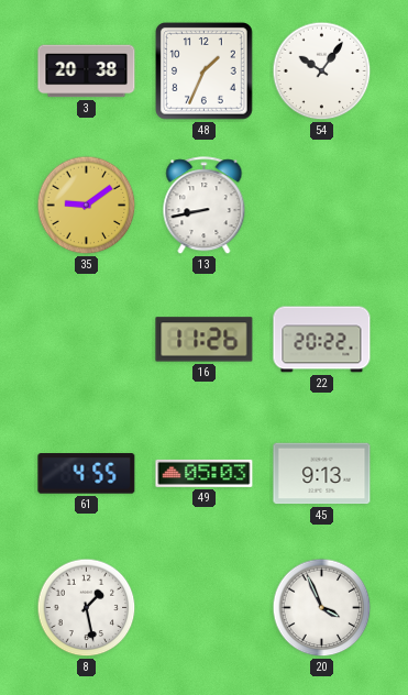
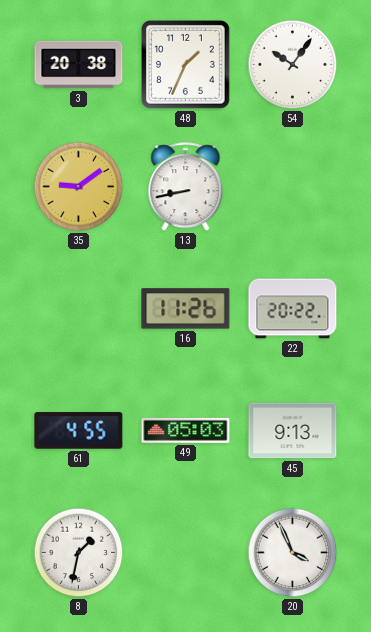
8: 1:28 -> 1:32 (79, 553)
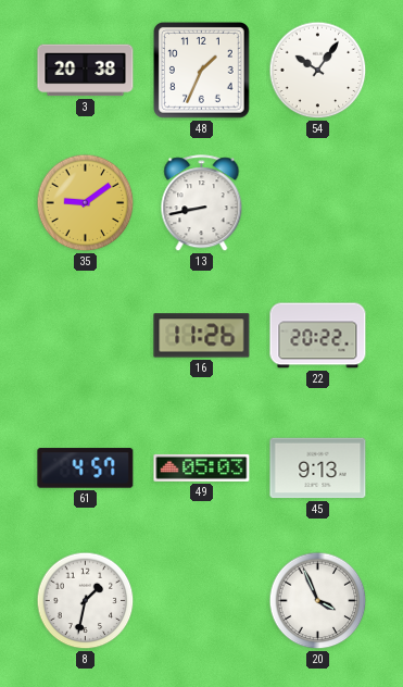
61: 4:55 -> 4:57 (86, 469)
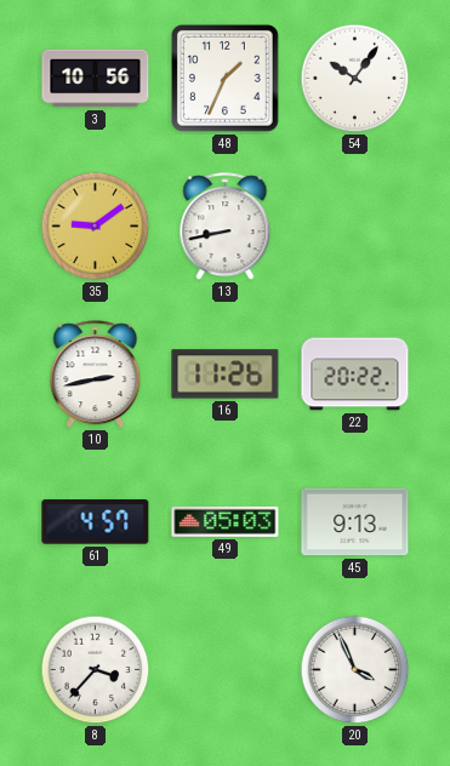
3: 20:38 -> 10:56 (96, 79)
10: none -> 2:43 (96, 375)
8: 1:32 -> 3:37 (96, 670)
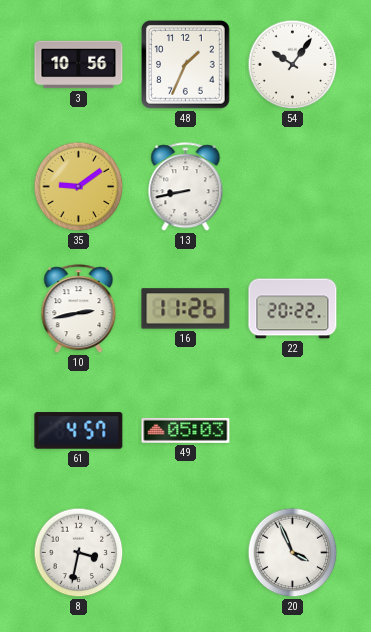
45: 9:13 -> none (355, 522)
8: 3:37 -> 3:32 (79, 553)
